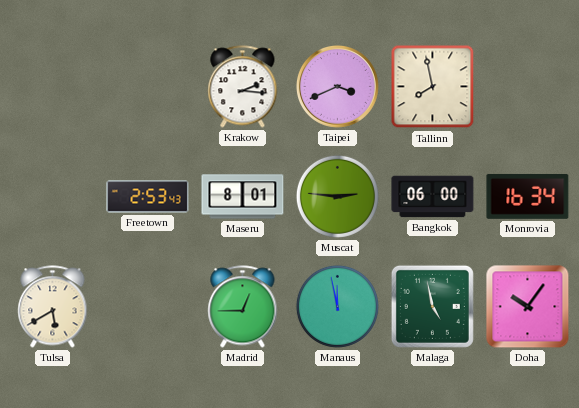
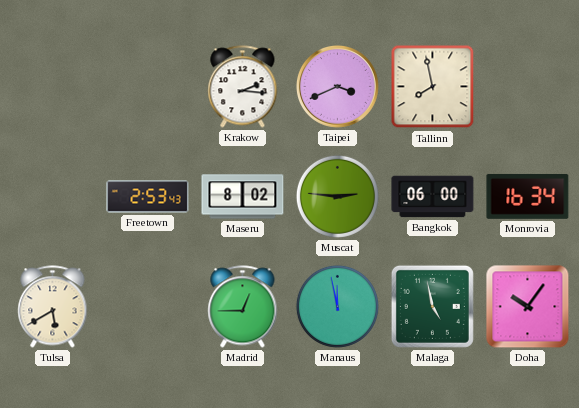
Maseru: 8:01 -> 8:02 (243, 197)
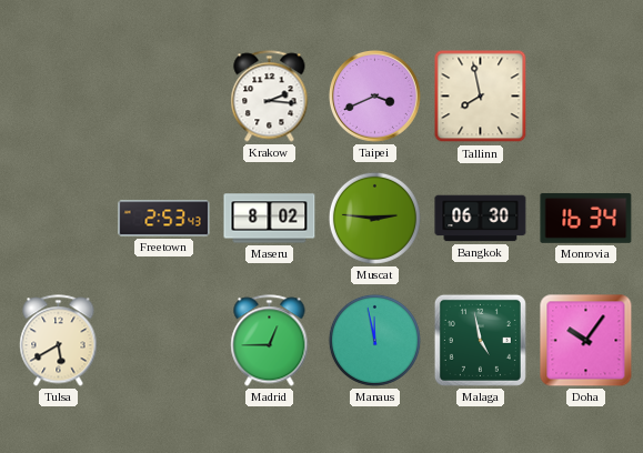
Bangkok: 06:00 -> 06:30 (481, 219)
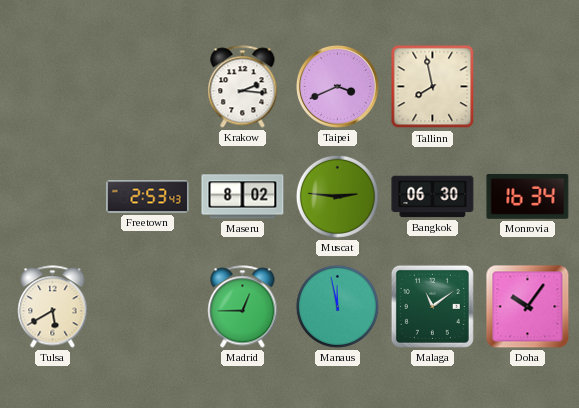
Malaga: 4:58 -> 11:09 (432, 306)
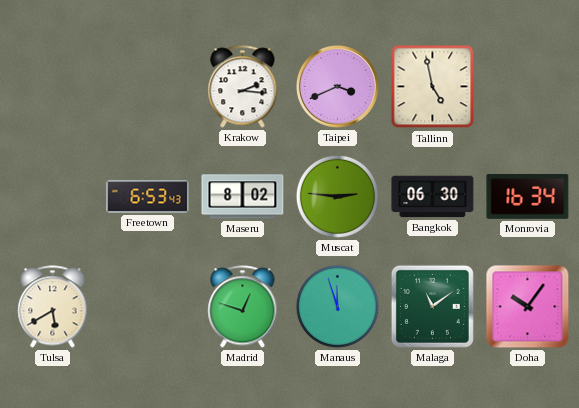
Tallinn: 7:58 -> 4:58 (433, 87)
Freetown: 2:53 -> 6:53 (148, 197)
Madrid: 12:45 -> 12:48 (243, 307)
Manaus: 11:58 -> 11:57 (337, 306)
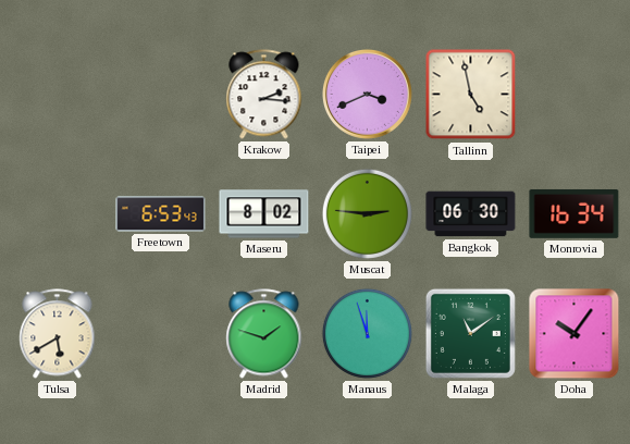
Madrid: 12:48 -> 1:48 (264, 334)
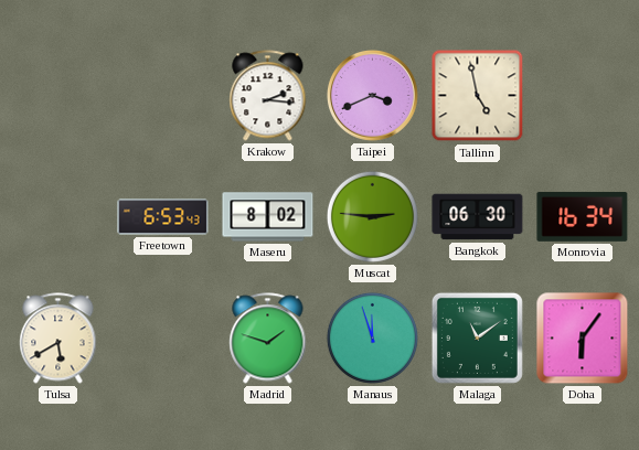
Doha: 10:06 -> 6:06 (583, 339)
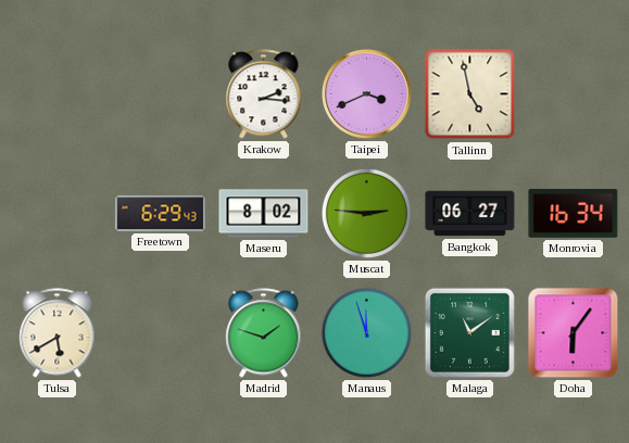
Freetown: 6:53 -> 6:29 (161, 214)
Bangkok: 06:30 -> 06:27 (470, 214)
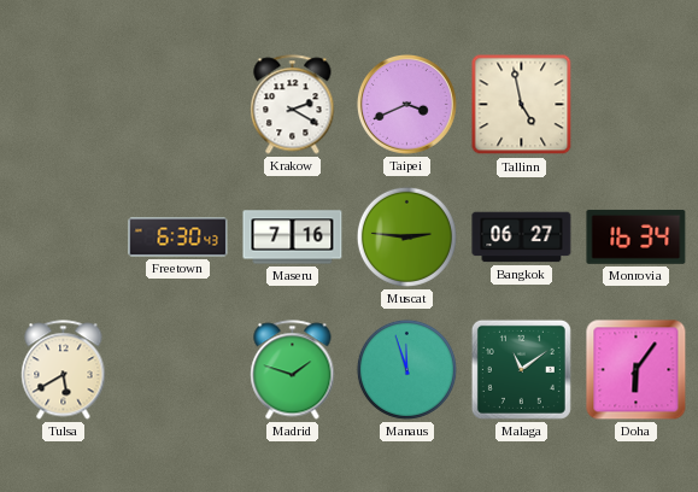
Krakow: 2:16 -> 2:20 (293, 105)
Freetown: 6:29 -> 6:30 (178, 238)
Maseru: 8:02 -> 7:16 (293, 238)
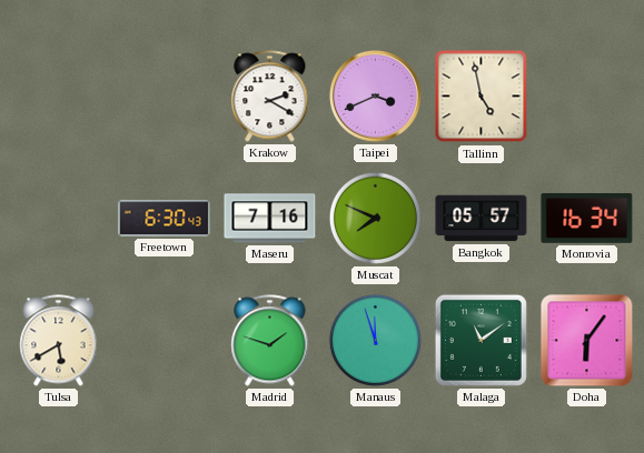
Muscat: 2:46 -> 7:49 (375, 218)
Bangkok: 06:27 -> 05:57 (482, 219)
